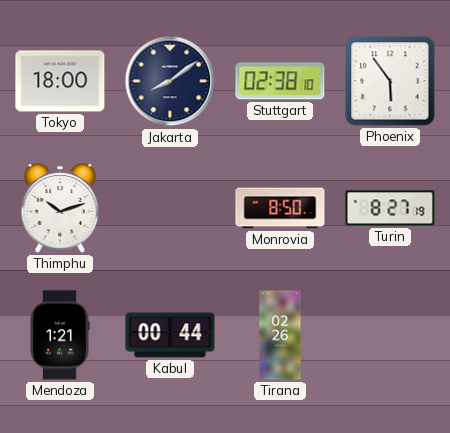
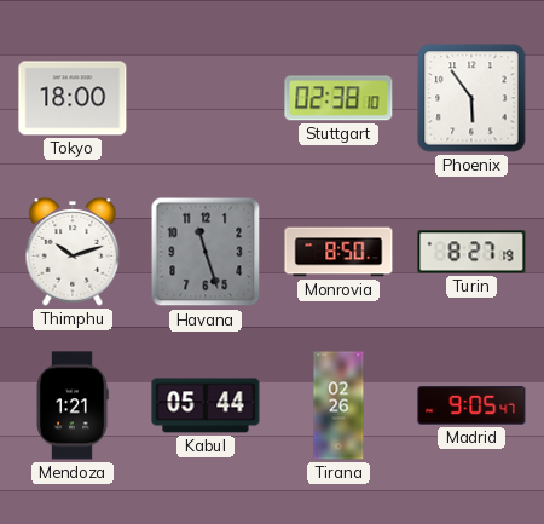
Jakarta: 8:09 -> none (170, 81)
Havana: none -> 11:27 (206, 252)
Kabul: 00:44 -> 05:44 (206, 405)
Madrid: none -> 9:05 (471, 405)
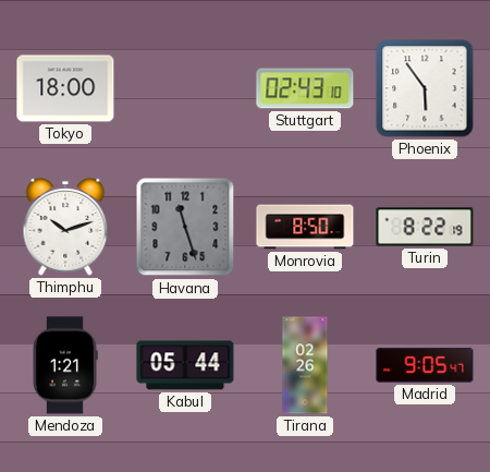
Stuttgart: 02:38 -> 02:43 (305, 88)
Turin: 8:27 -> 8:22 (425, 227)
